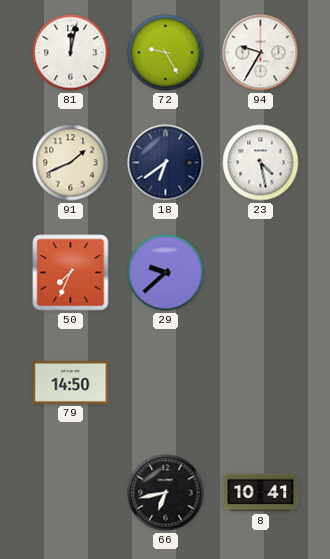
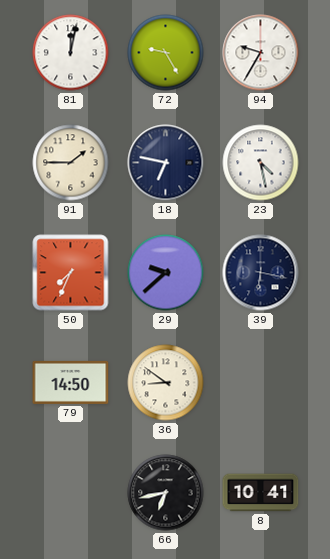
91: 1:41 -> 1:45 (71, 163)
18: 6:39 -> 6:47 (166, 163)
39: none -> 6:17 (261, 273)
36: none -> 8:51 (166, 383)
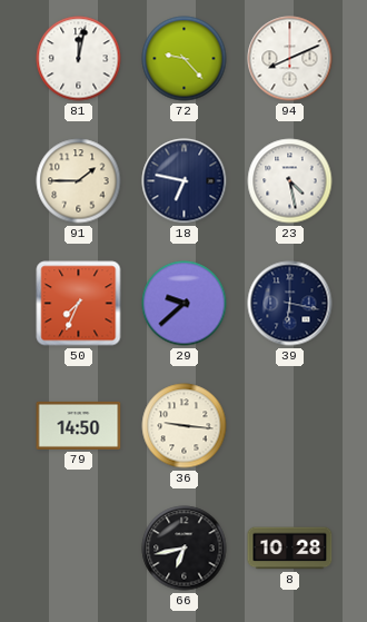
72: 9:25 -> 9:23 (185, 59)
94: 9:35 -> 8:11 (290, 59)
36: 8:51 -> 9:16 (185, 426)
8: 10:41 -> 10:28 (290, 549)
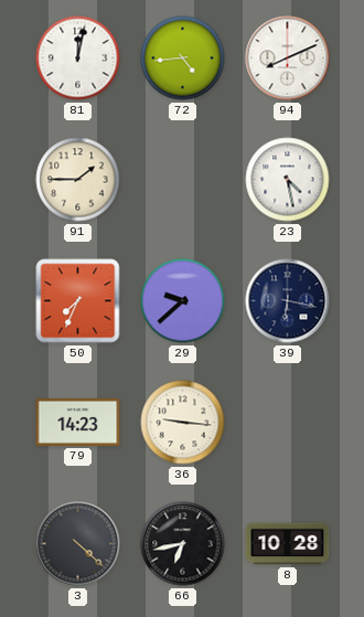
72: 9:23 -> 4:44 (183, 58)
18: 6:47 -> none (185, 181)
79: 14:50 -> 14:23 (78, 422)
3: none -> 4:22 (78, 544)
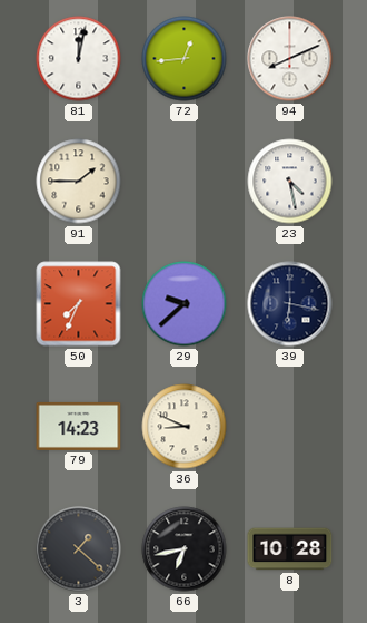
72: 4:44 -> 12:44 (185, 59)
36: 9:16 -> 8:49 (185, 427)
3: 4:22 -> 1:22 (79, 549)
